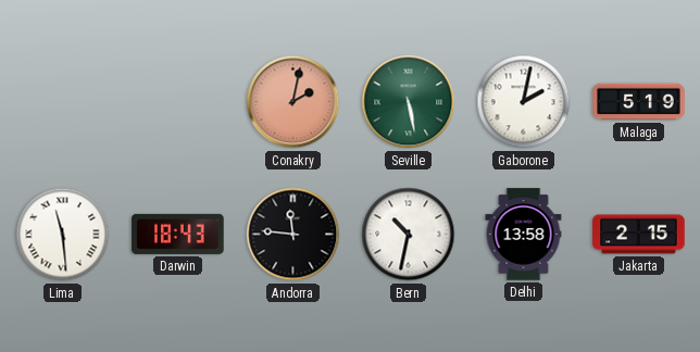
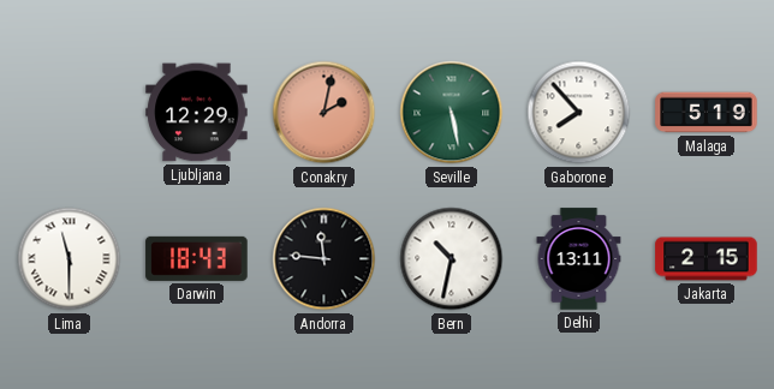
Ljubljana: none -> 12:29 (197, 113)
Gaborone: 2:02 -> 7:53 (579, 113)
Lima: 11:29 -> 11:30 (70, 259)
Delhi: 13:58 -> 13:11 (579, 259)
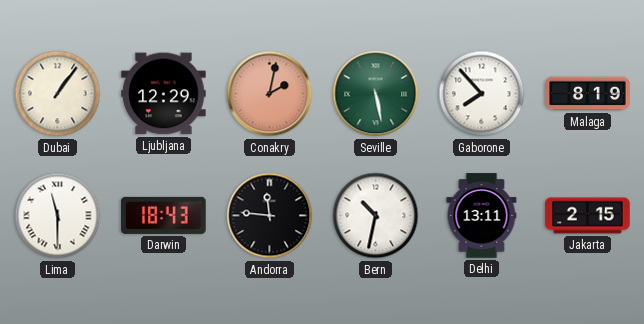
Dubai: none -> 1:06 (58, 94)
Malaga: 5:19 -> 8:19 (588, 94)
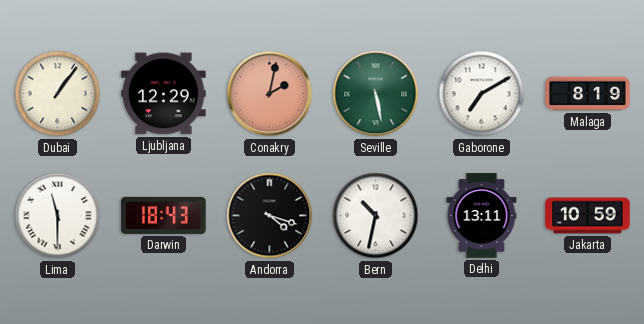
Gaborone: 7:53 -> 7:10 (482, 94)
Andorra: 11:46 -> 4:18 (270, 216)
Jakarta: 2:15 -> 10:59 (588, 216)
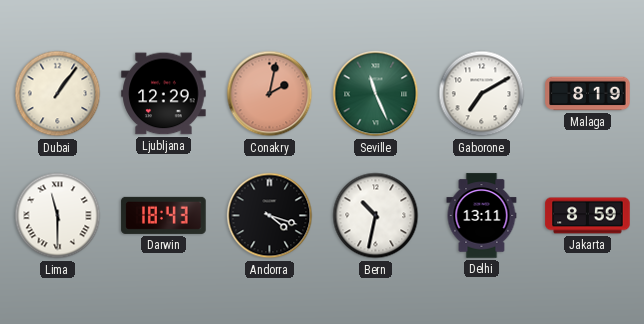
Seville: 5:28 -> 11:26 (376, 94)
Jakarta: 10:59 -> 8:59 (588, 216)
